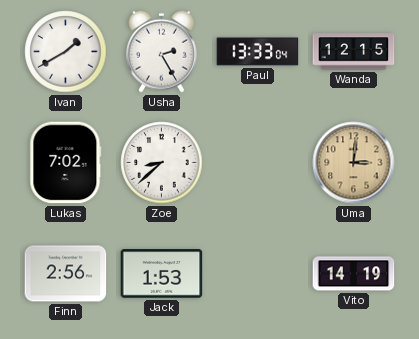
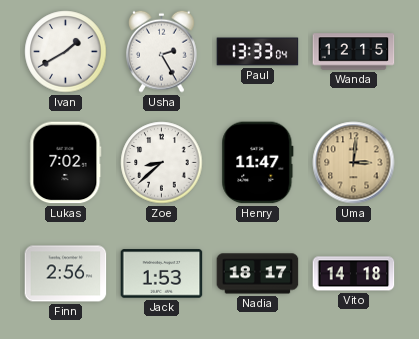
Henry: none -> 11:47 (258, 163)
Nadia: none -> 18:17 (258, 274)
Vito: 14:19 -> 14:18 (354, 274)
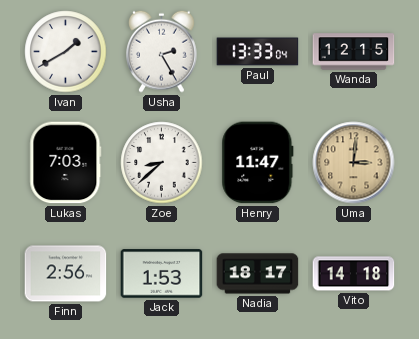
Lukas: 7:02 -> 7:03 (66, 163)
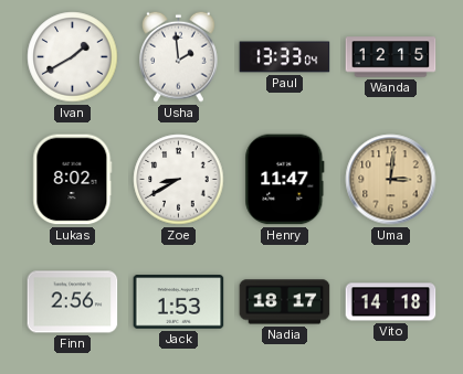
Usha: 2:25 -> 1:59 (179, 56)
Lukas: 7:03 -> 8:02 (73, 180)
Zoe: 8:38 -> 8:40 (179, 180)
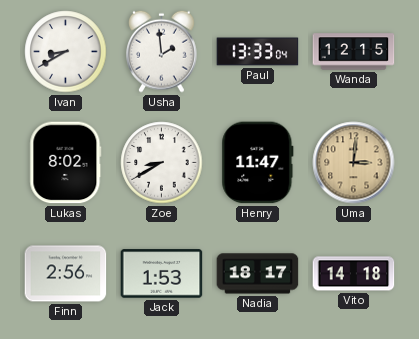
Ivan: 1:40 -> 8:40 (66, 52)
